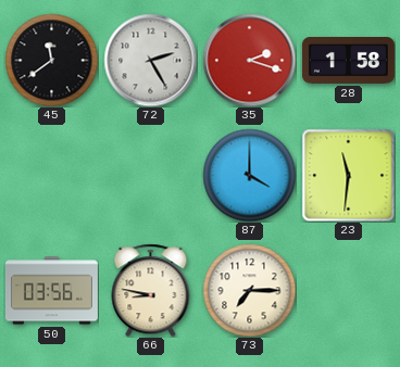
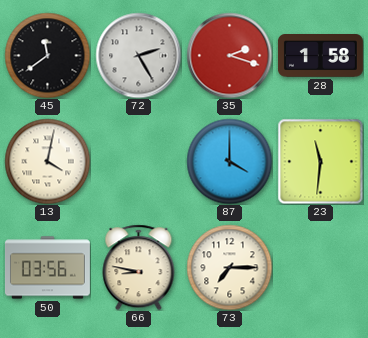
13: none -> 4:02 (47, 161)
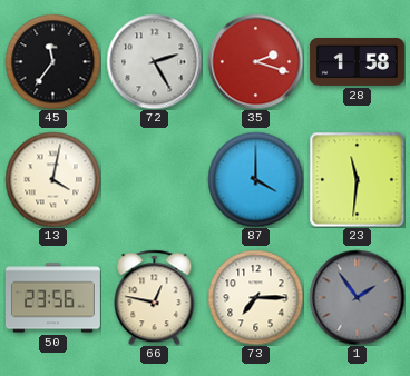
45: 11:39 -> 11:36 (52, 61)
50: 03:56 -> 23:56 (52, 298)
66: 8:47 -> 12:47 (155, 297)
1: none -> 1:54 (357, 297)
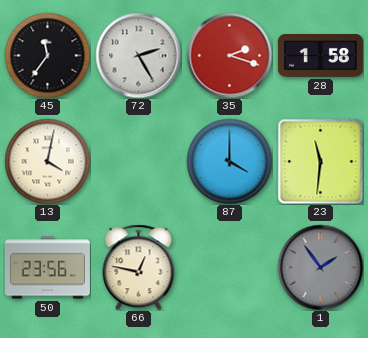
73: 7:15 -> none (255, 297)
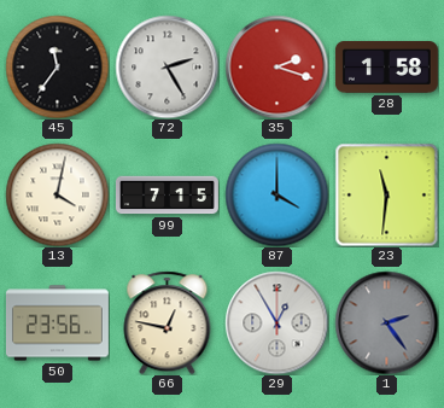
99: none -> 7:15 (166, 196)
29: none -> 12:55 (276, 322)
1: 1:54 -> 2:24 (386, 322)
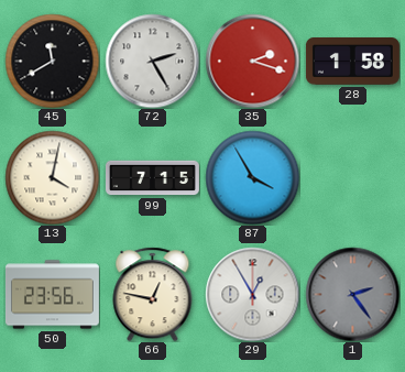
45: 11:36 -> 11:40 (52, 61)
87: 4:00 -> 3:55 (252, 177)
23: 11:31 -> none (386, 194)
